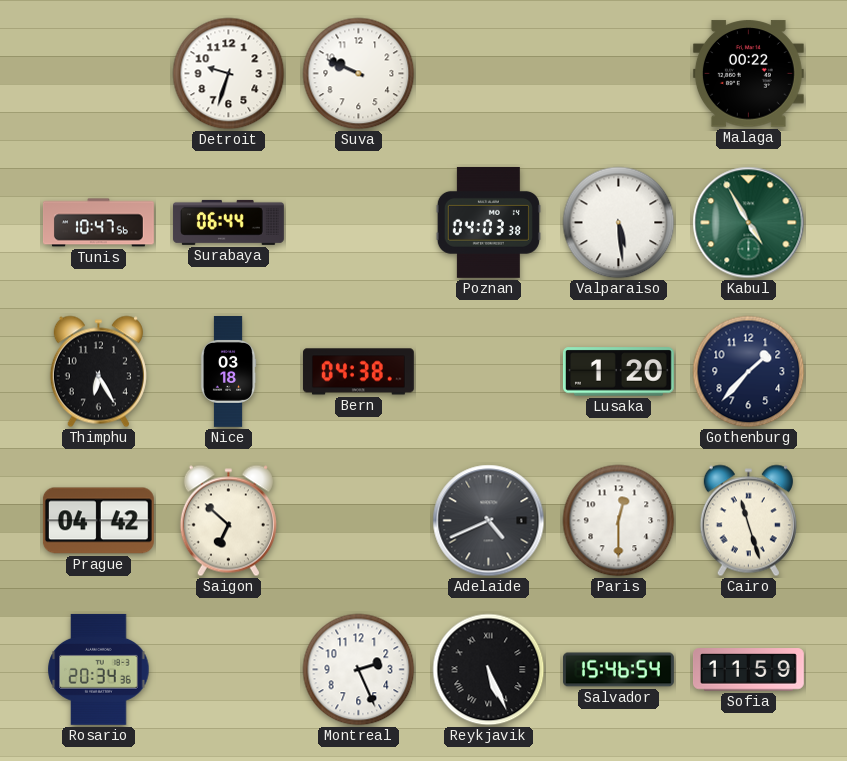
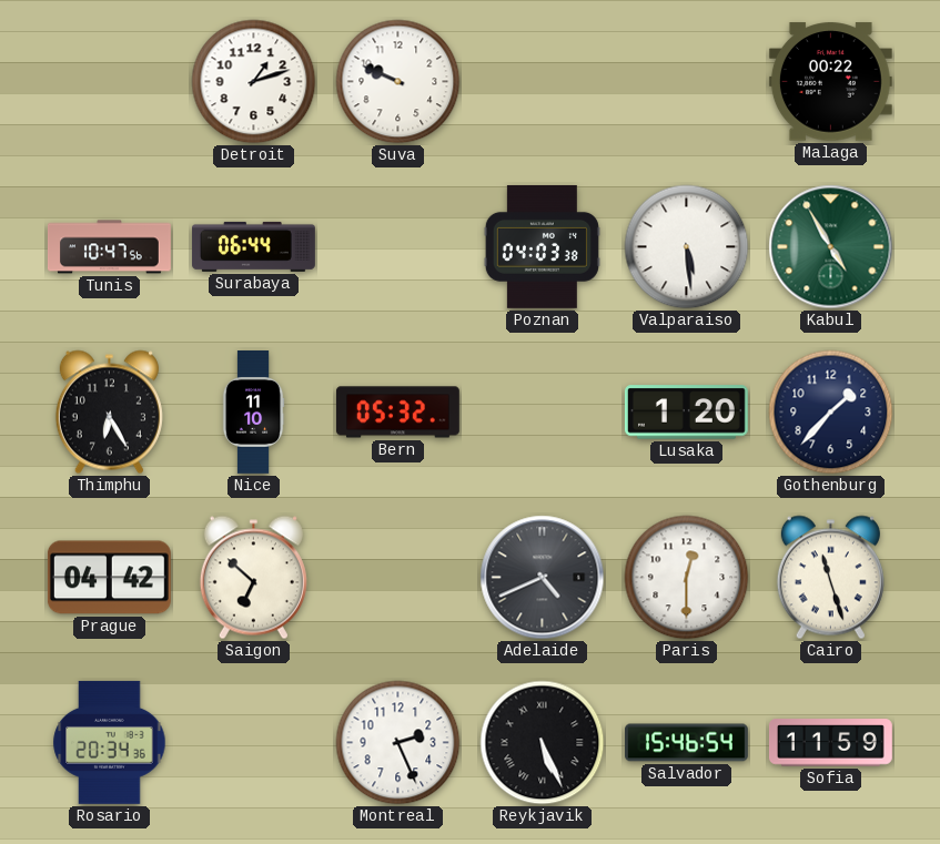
Detroit: 9:33 -> 1:12 (254, 82)
Nice: 03:18 -> 11:10 (253, 413)
Bern: 04:38 -> 05:32 (397, 413)
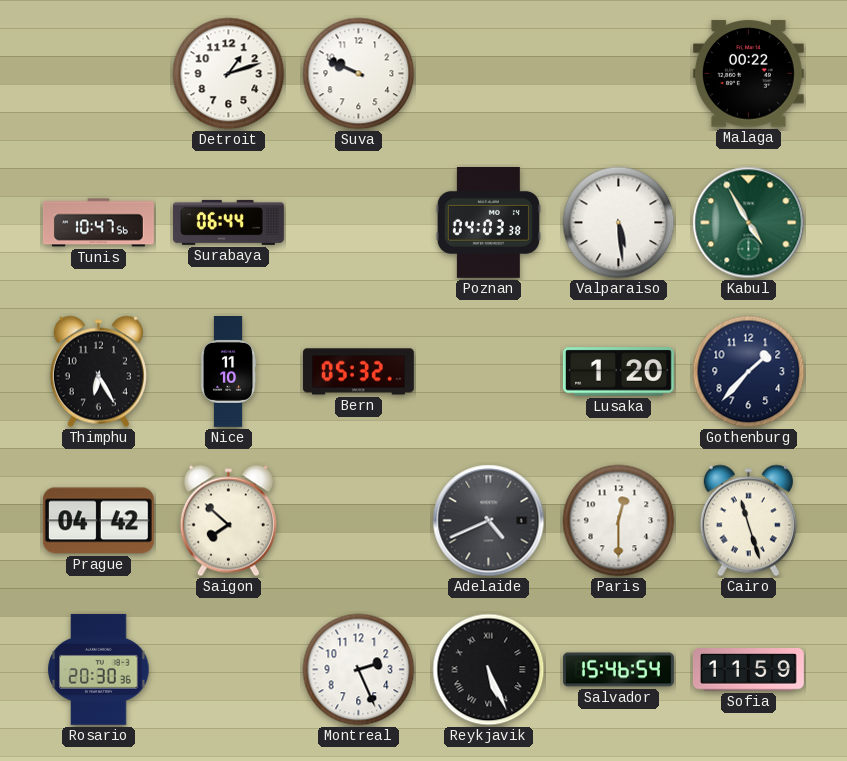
Saigon: 6:52 -> 7:52 (228, 521)
Rosario: 20:34 -> 20:30 (99, 669)
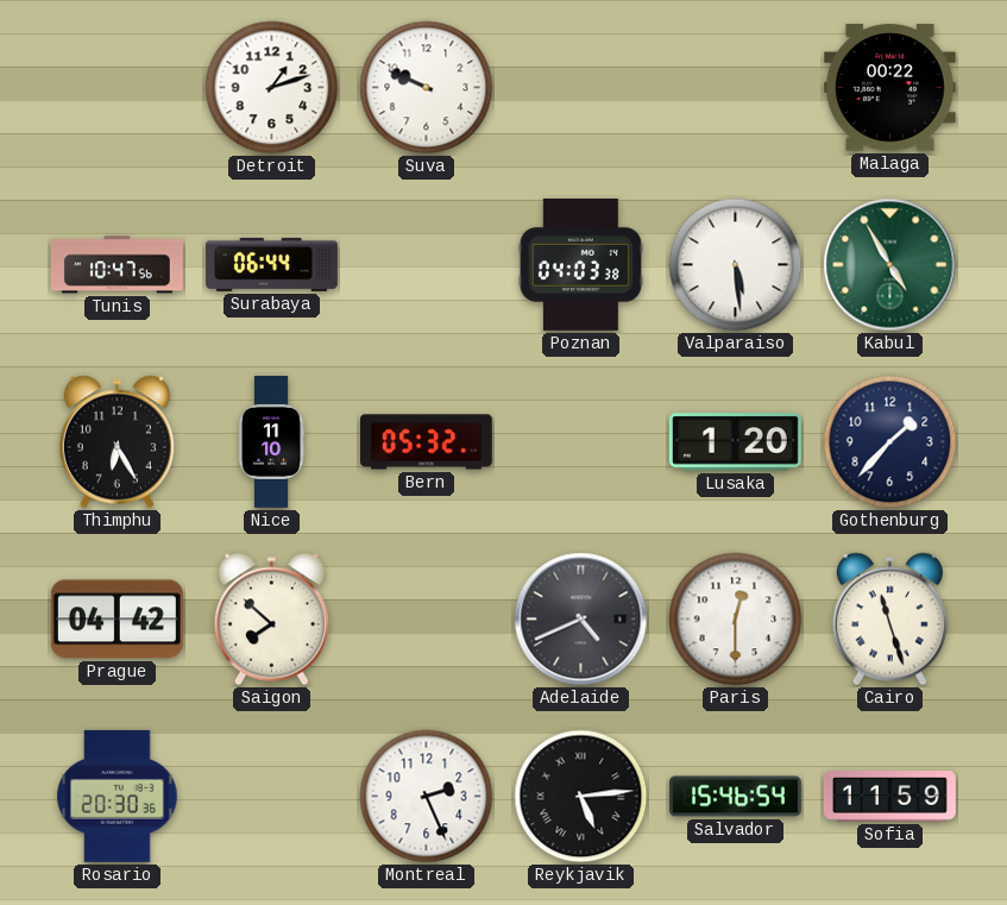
Reykjavik: 5:26 -> 5:14 (581, 797)
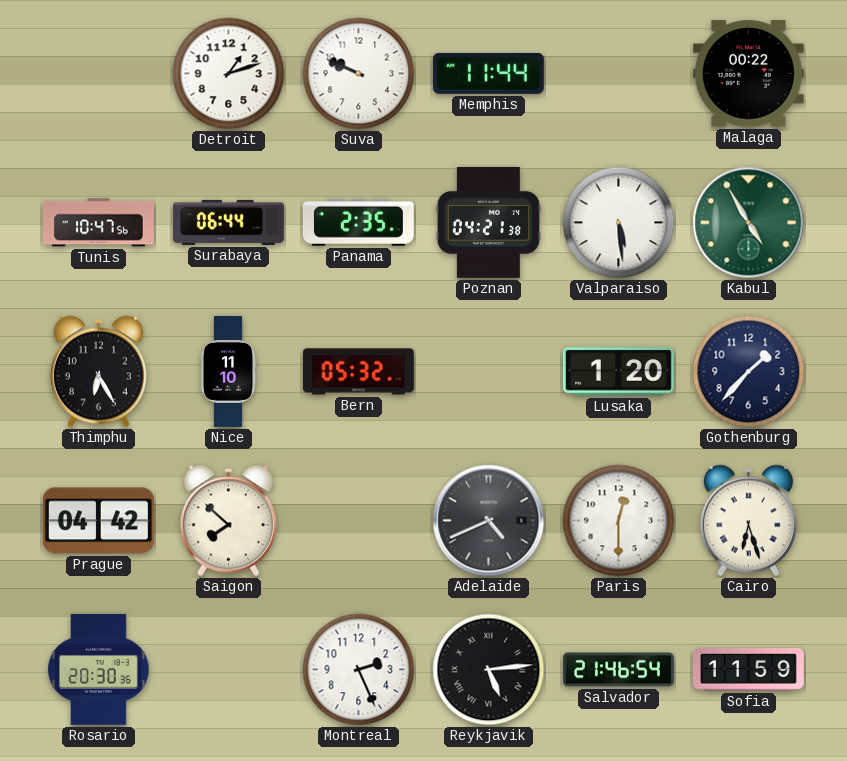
Memphis: none -> 11:44 (488, 73)
Panama: none -> 2:35 (358, 222)
Poznan: 04:03 -> 04:21 (488, 222)
Cairo: 11:27 -> 6:27 (748, 521)
Salvador: 15:46 -> 21:46 (619, 670)
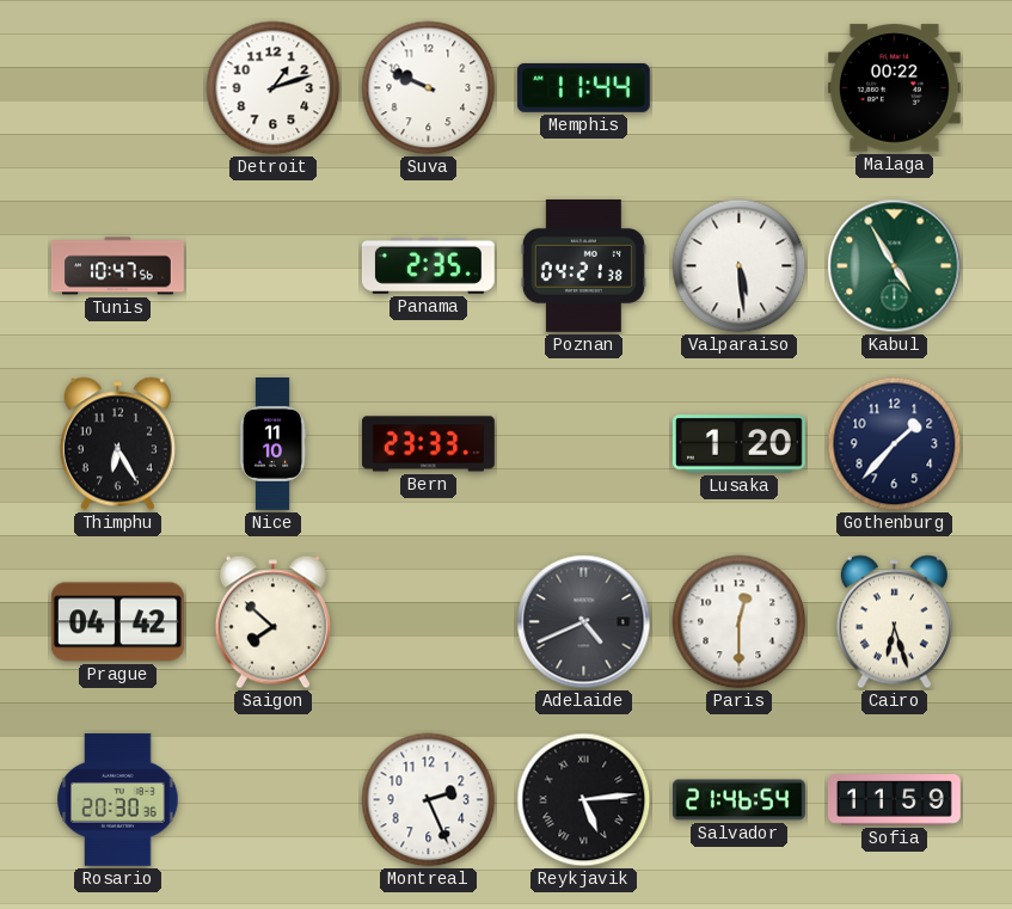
Surabaya: 06:44 -> none (228, 222)
Bern: 05:32 -> 23:33 (428, 444)
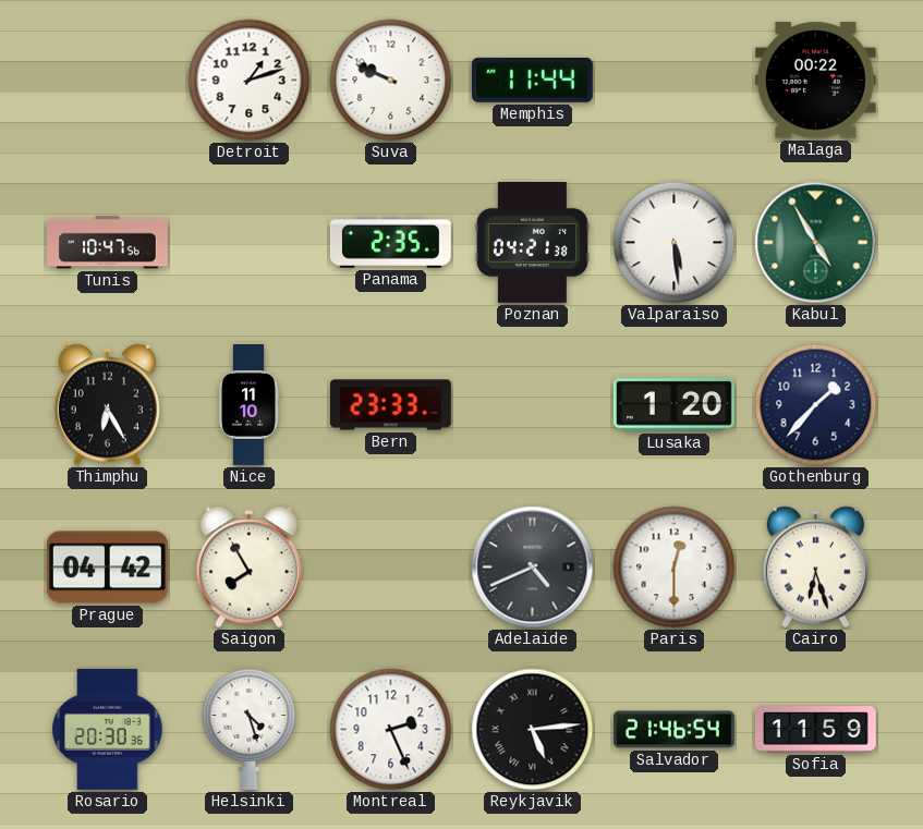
Saigon: 7:52 -> 7:55 (248, 568)
Helsinki: none -> 4:27 (250, 729)
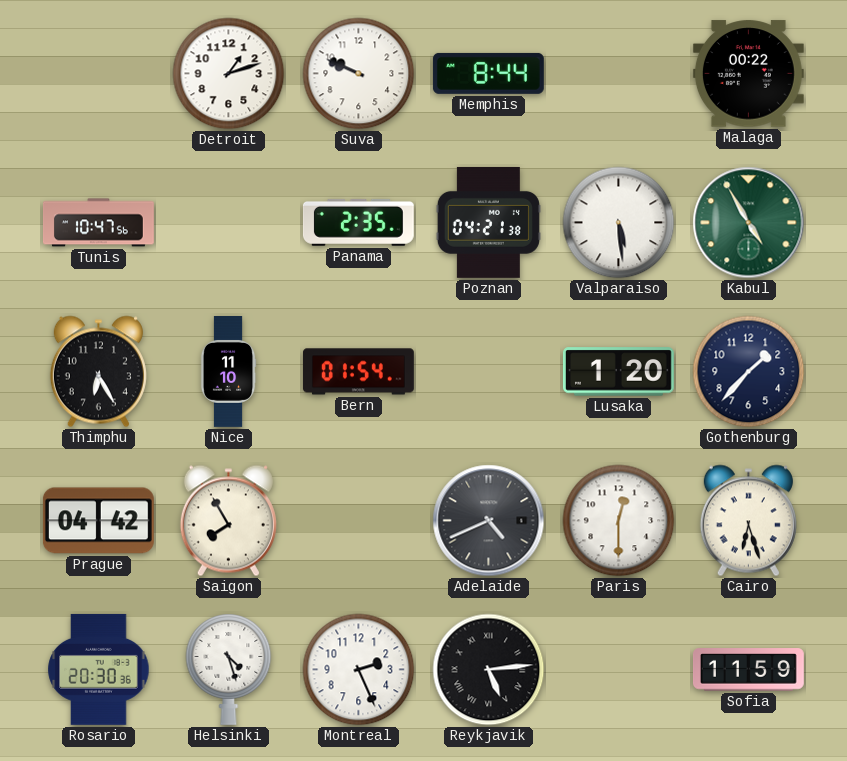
Memphis: 11:44 -> 8:44 (488, 73)
Bern: 23:33 -> 01:54 (358, 372)
Salvador: 21:46 -> none (675, 730)
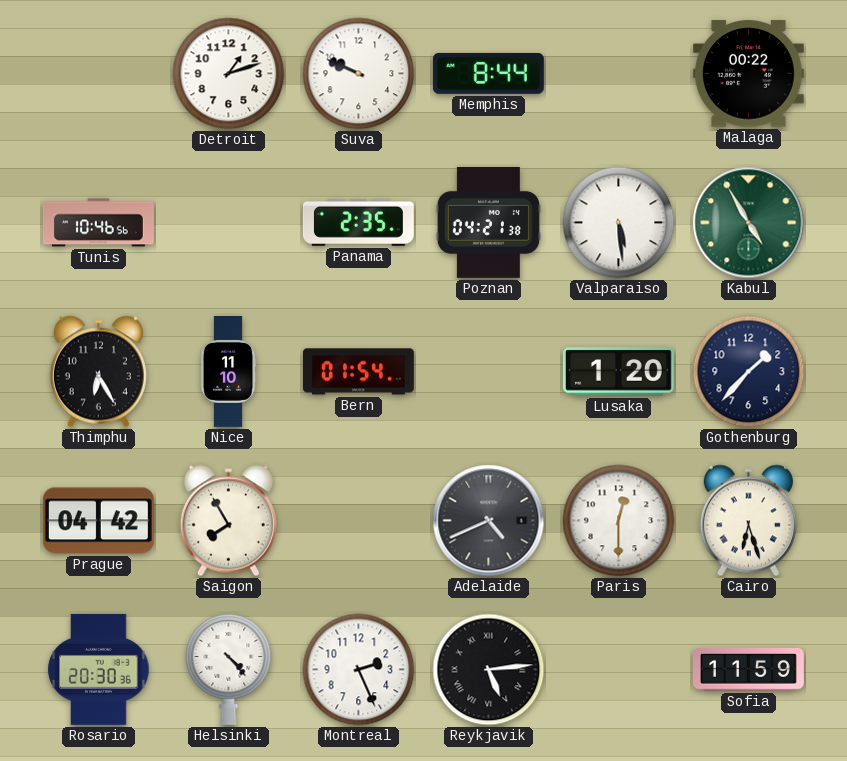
Tunis: 10:47 -> 10:46 (98, 223)
Helsinki: 4:27 -> 4:23 (229, 669)
